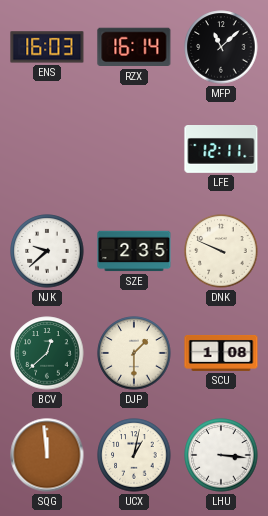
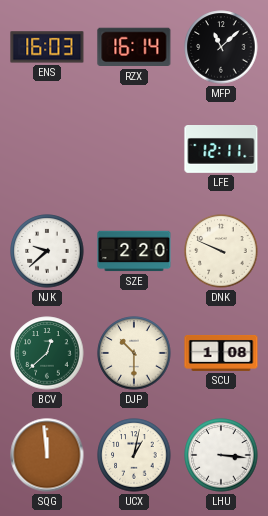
SZE: 2:35 -> 2:20 (134, 251)
DJP: 1:30 -> 10:30 (134, 353)
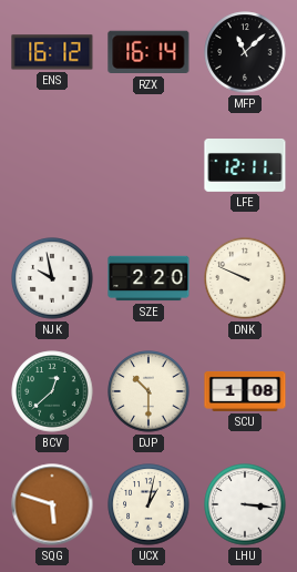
ENS: 16:03 -> 16:12 (52, 52)
NJK: 9:38 -> 9:58 (52, 278)
SQG: 11:59 -> 5:48 (52, 504)
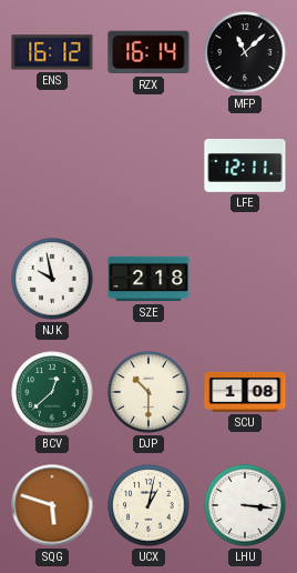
SZE: 2:20 -> 2:18 (148, 279)
DNK: 9:49 -> none (245, 278)
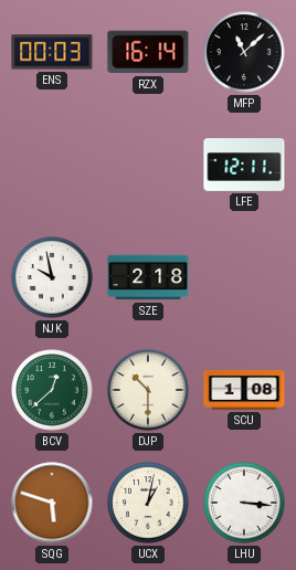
ENS: 16:12 -> 00:03 (52, 52)
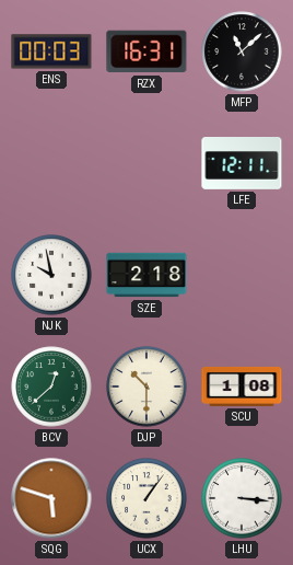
RZX: 16:14 -> 16:31 (146, 51)
UCX: 1:02 -> 1:06 (146, 498)
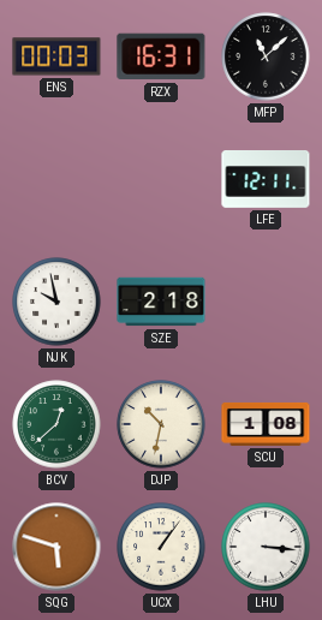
DJP: 10:30 -> 10:32 (161, 424)
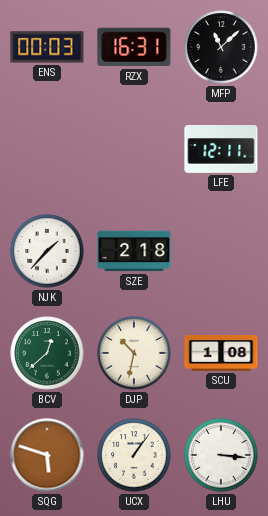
NJK: 9:58 -> 1:37 (47, 251)
